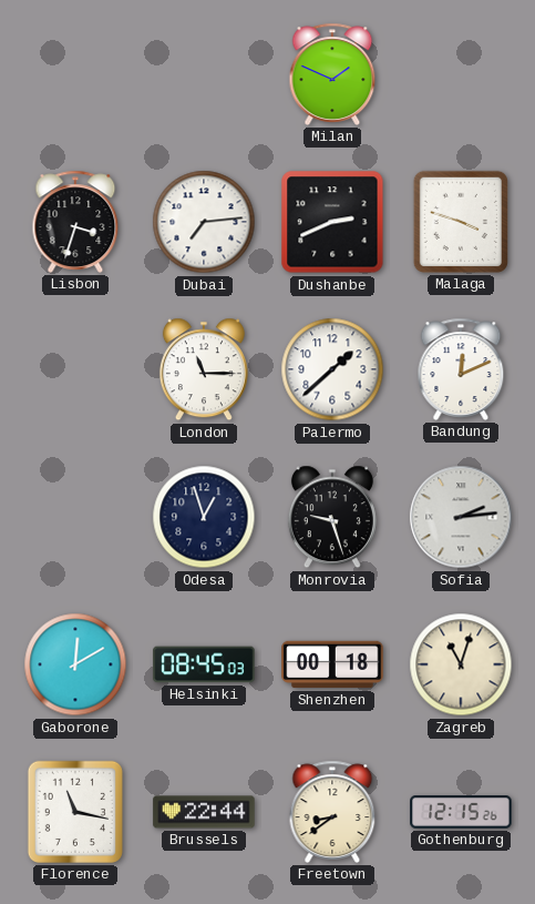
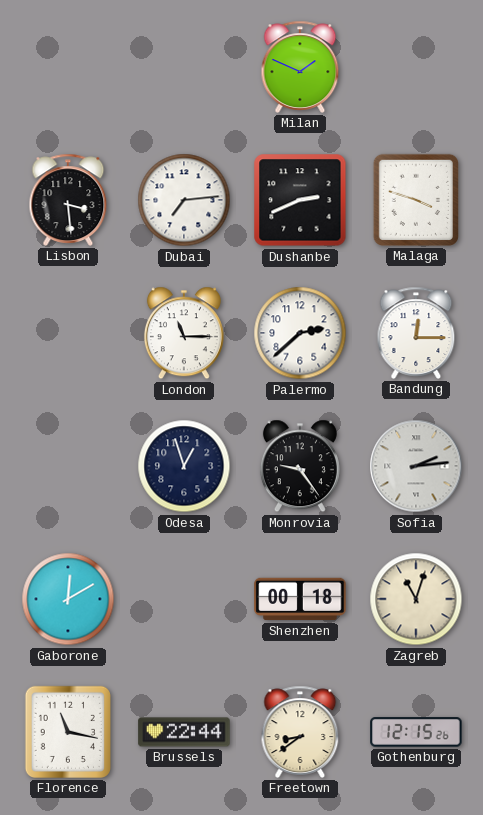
Lisbon: 3:33 -> 3:29 (68, 200)
Palermo: 1:38 -> 2:38 (300, 333)
Bandung: 12:11 -> 12:15 (416, 333)
Monrovia: 9:27 -> 9:24 (300, 466)
Helsinki: 08:45 -> none (204, 664)
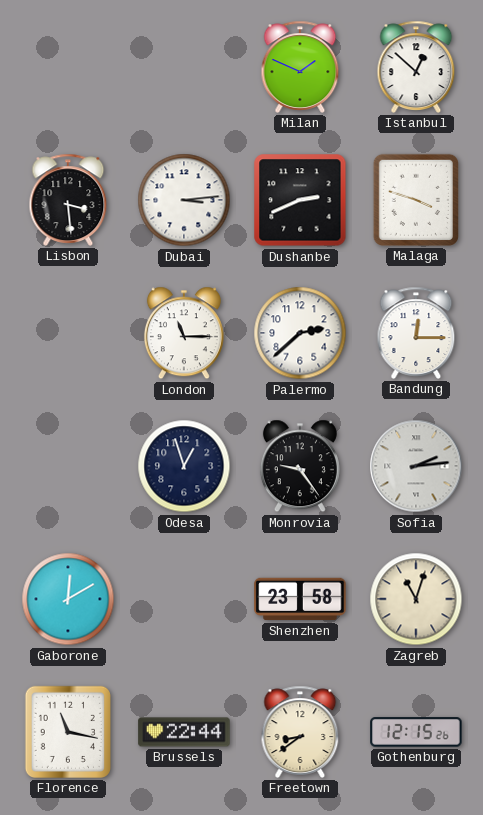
Istanbul: none -> 12:52 (416, 67)
Dubai: 7:14 -> 3:14 (184, 200)
Shenzhen: 00:18 -> 23:58 (300, 599)
